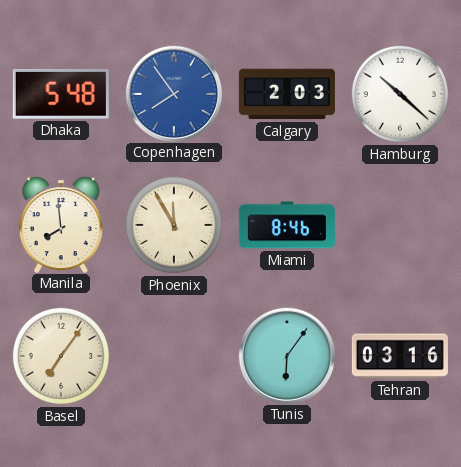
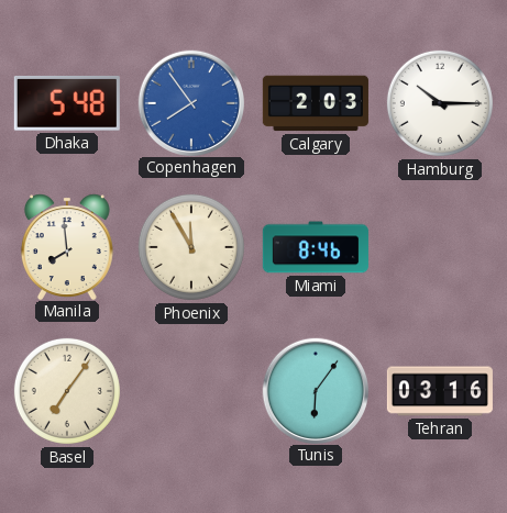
Hamburg: 10:22 -> 10:15 (440, 103)
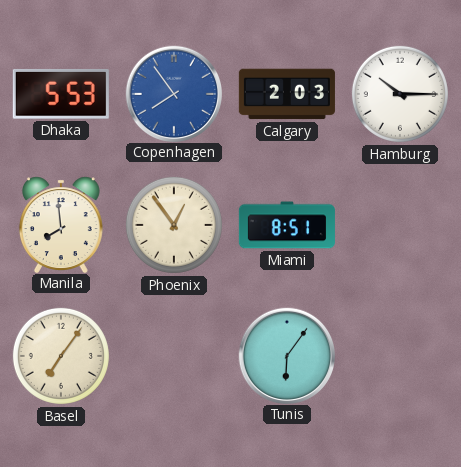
Dhaka: 5:48 -> 5:53 (61, 94)
Phoenix: 11:55 -> 12:54 (174, 225)
Miami: 8:46 -> 8:51 (287, 225)
Tehran: 03:16 -> none (440, 391)
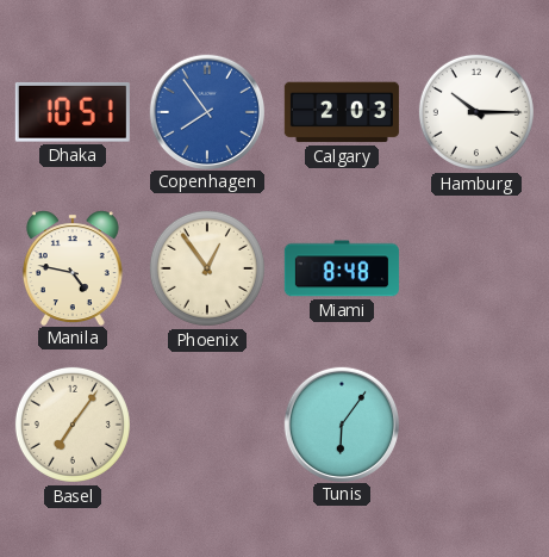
Dhaka: 5:53 -> 10:51 (73, 112)
Manila: 7:59 -> 4:47 (73, 267)
Miami: 8:51 -> 8:48 (342, 268)
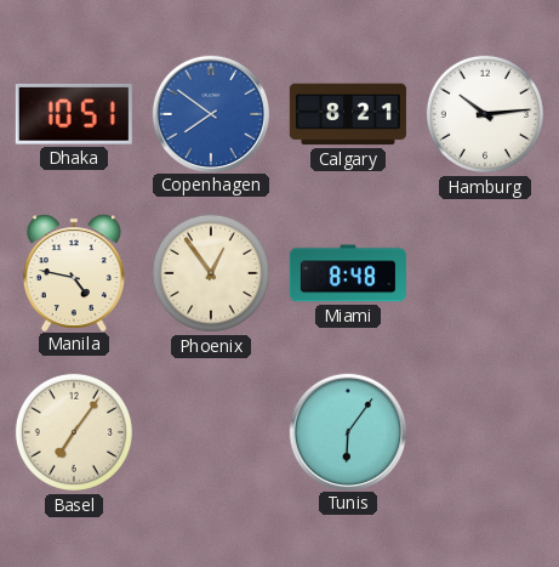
Copenhagen: 7:54 -> 7:51 (210, 113)
Calgary: 2:03 -> 8:21 (348, 114)
Hamburg: 10:15 -> 10:14 (485, 114)
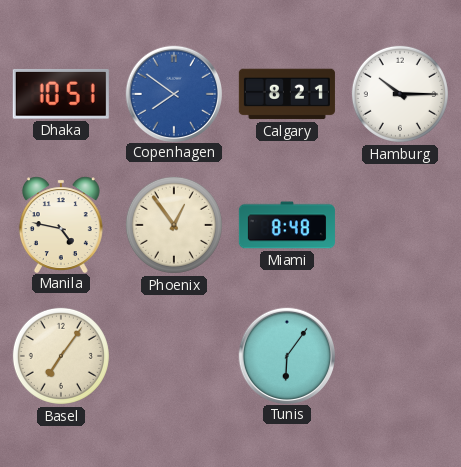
Hamburg: 10:14 -> 10:15 (400, 94)
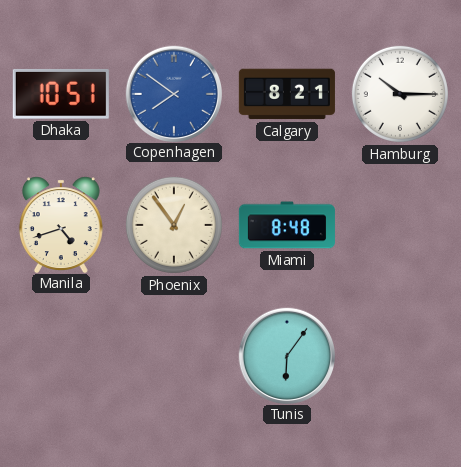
Manila: 4:47 -> 4:42 (61, 224)
Basel: 7:06 -> none (61, 356)
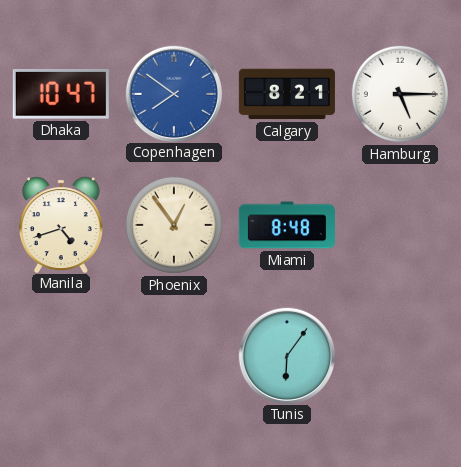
Dhaka: 10:51 -> 10:47 (61, 94)
Hamburg: 10:15 -> 5:15 (400, 94)
